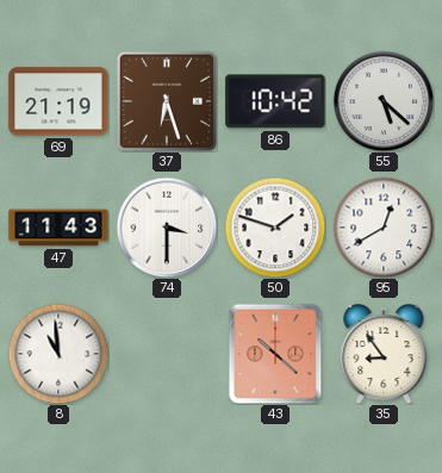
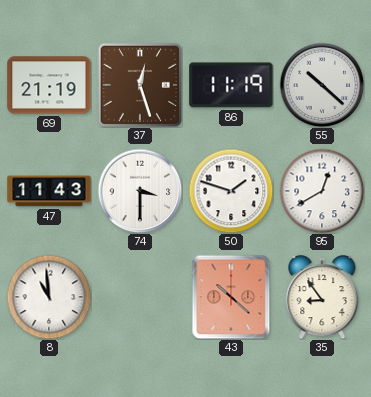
37: 6:27 -> 12:27 (140, 85)
86: 10:42 -> 11:19 (231, 85)
55: 5:22 -> 10:22 (322, 85)
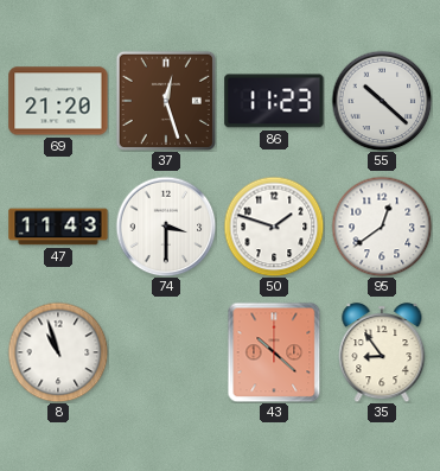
69: 21:19 -> 21:20 (58, 101)
86: 11:19 -> 11:23 (274, 101)
95: 12:40 -> 12:39 (382, 227)
8: 10:59 -> 10:57 (58, 352)
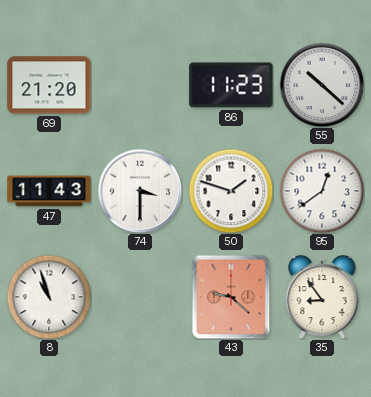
37: 12:27 -> none (166, 101)
43: 10:22 -> 9:22 (231, 297)
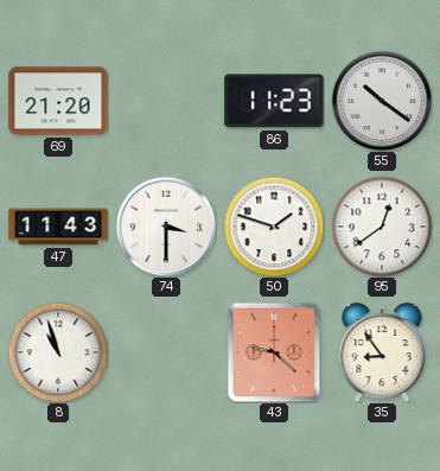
55: 10:22 -> 10:21 (382, 101)
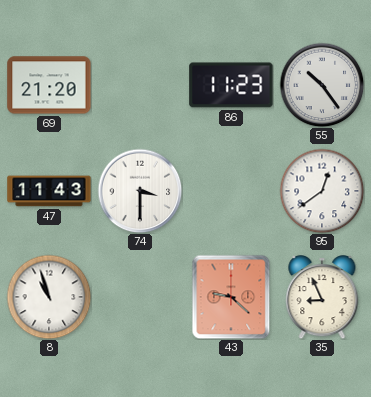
55: 10:21 -> 10:24 (322, 85)
50: 1:48 -> none (274, 227)
35: 8:54 -> 8:56 (322, 298)
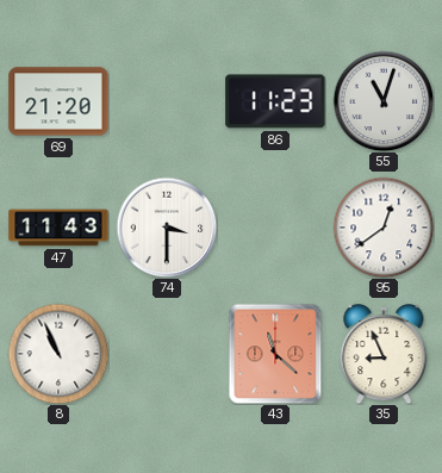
55: 10:24 -> 11:03 (384, 101)
8: 10:57 -> 10:56 (58, 354)
43: 9:22 -> 11:22 (275, 354)
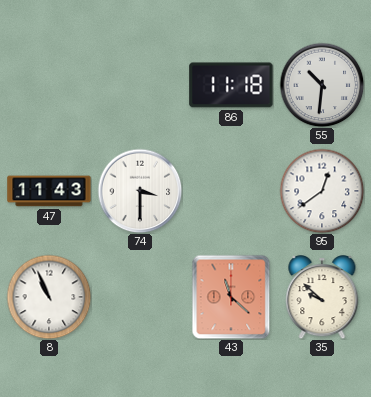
69: 21:20 -> none (58, 101)
86: 11:23 -> 11:18 (231, 85)
55: 11:03 -> 10:31 (322, 85)
35: 8:56 -> 9:52 (322, 298)
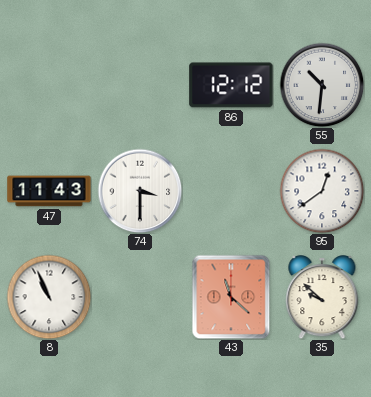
86: 11:18 -> 12:12 (231, 85)
